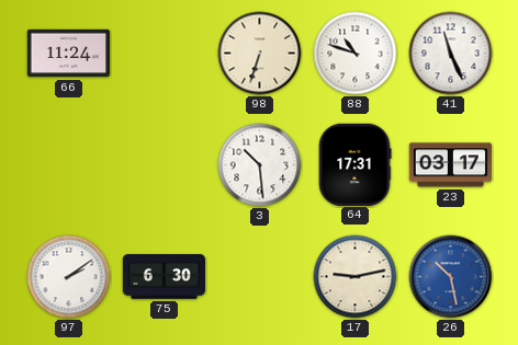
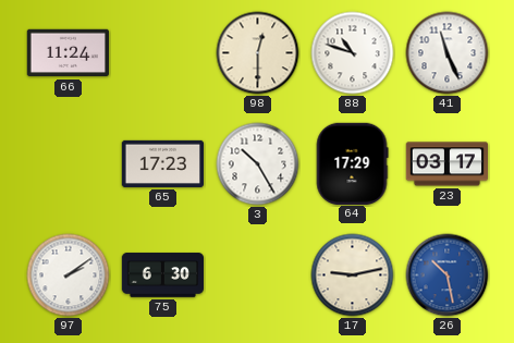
98: 6:33 -> 12:30 (258, 53)
65: none -> 17:23 (162, 163)
3: 10:29 -> 10:25 (258, 164)
64: 17:31 -> 17:29 (352, 163)
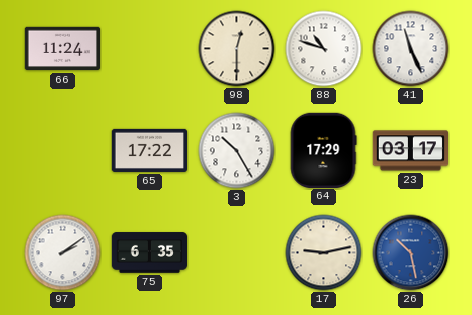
65: 17:23 -> 17:22 (149, 150)
75: 6:30 -> 6:35 (149, 253)
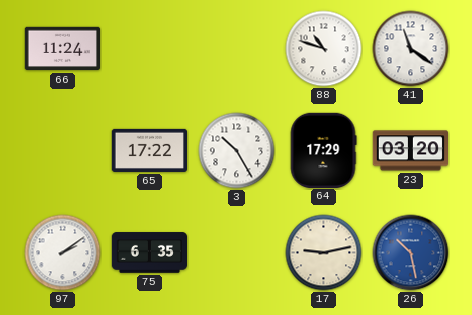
98: 12:30 -> none (237, 49)
41: 11:26 -> 11:21 (411, 49)
23: 03:17 -> 03:20 (410, 151)
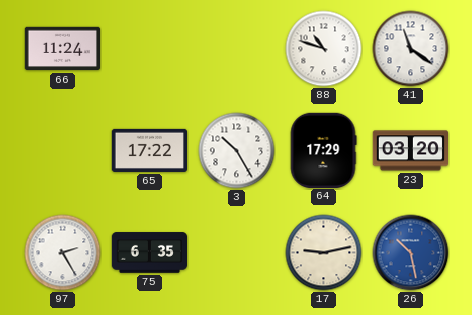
97: 2:09 -> 2:25 (63, 253)
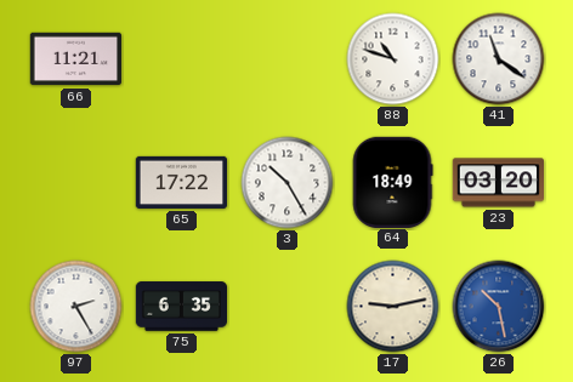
66: 11:24 -> 11:21 (75, 59)
64: 17:29 -> 18:49 (392, 182)
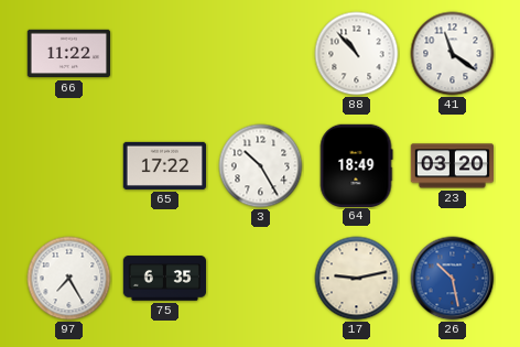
66: 11:21 -> 11:22 (68, 54)
88: 10:48 -> 10:53 (357, 54)
97: 2:25 -> 7:25 (69, 279)
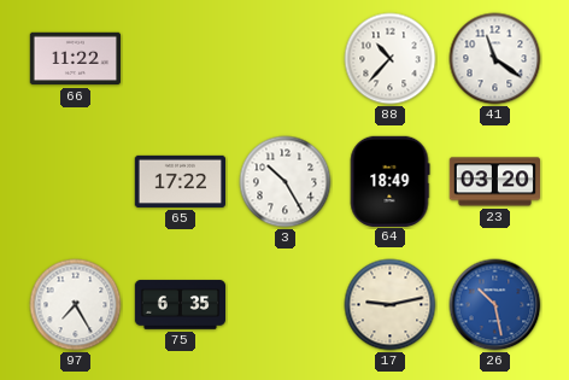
88: 10:53 -> 10:37 (391, 59)
